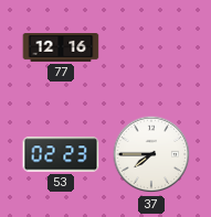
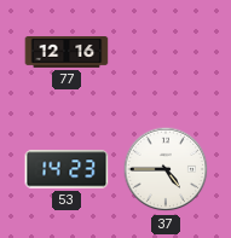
53: 02:23 -> 14:23 (67, 169)
37: 7:45 -> 4:45 (166, 169)
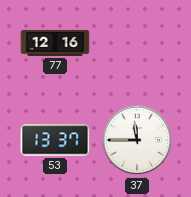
53: 14:23 -> 13:37 (55, 140)
37: 4:45 -> 11:45 (137, 140)
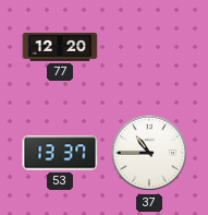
77: 12:16 -> 12:20 (60, 48)
37: 11:45 -> 10:45 (149, 153)
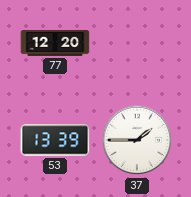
53: 13:37 -> 13:39 (55, 140)
37: 10:45 -> 1:45 (137, 140)
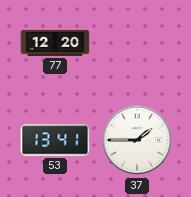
53: 13:39 -> 13:41 (55, 140)
